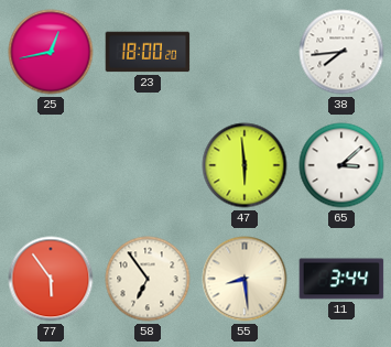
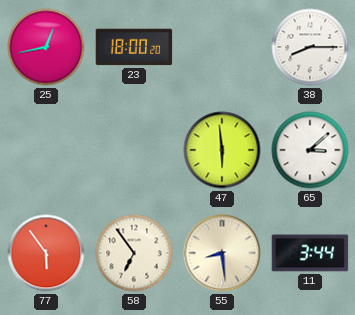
38: 7:44 -> 8:15 (310, 47)
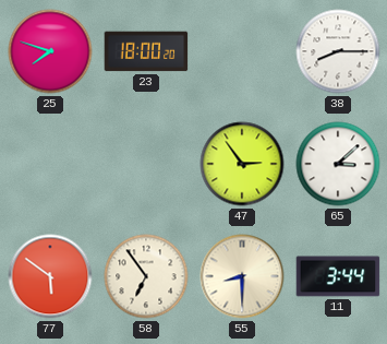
25: 12:43 -> 7:48 (50, 51)
47: 5:59 -> 2:54 (242, 164)
77: 5:54 -> 5:51 (50, 276)
55: 8:29 -> 8:30 (242, 276)
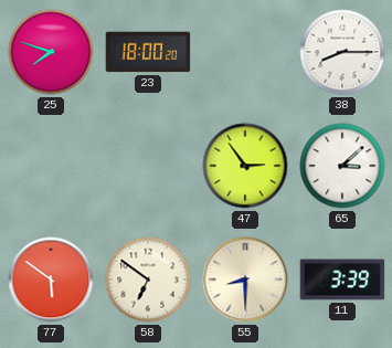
58: 6:54 -> 6:51 (148, 280)
11: 3:44 -> 3:39 (342, 280)
